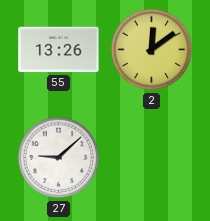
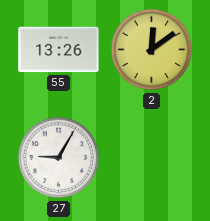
27: 9:08 -> 9:05 (59, 158)
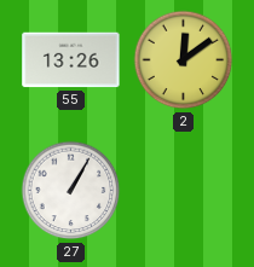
27: 9:05 -> 1:05 (71, 191)
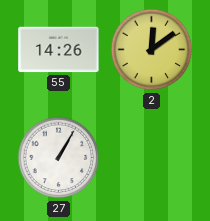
55: 13:26 -> 14:26 (59, 50)
